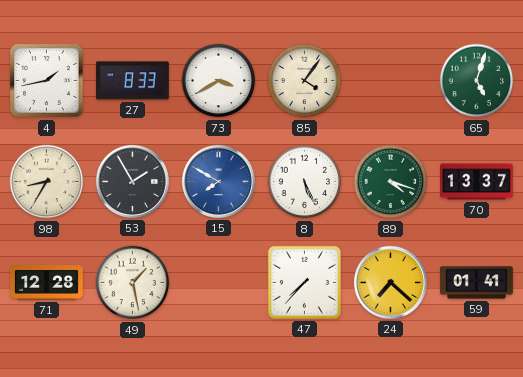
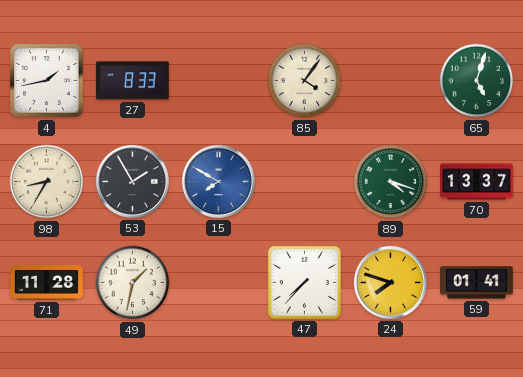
73: 3:40 -> none (219, 81)
8: 5:26 -> none (305, 182)
71: 12:28 -> 11:28 (47, 283)
49: 1:28 -> 1:32 (133, 283)
24: 7:22 -> 7:48 (390, 282)
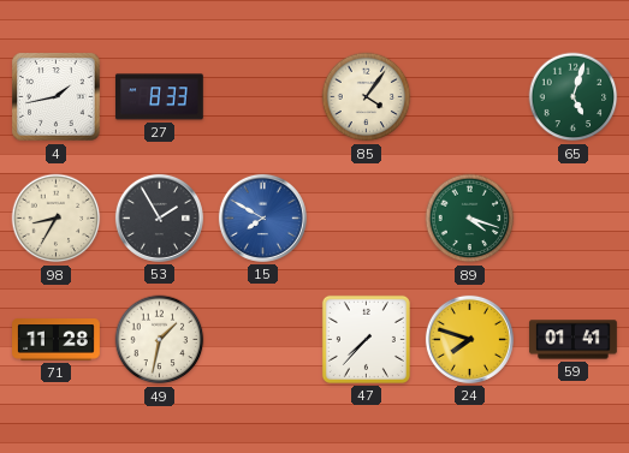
70: 13:37 -> none (477, 182)
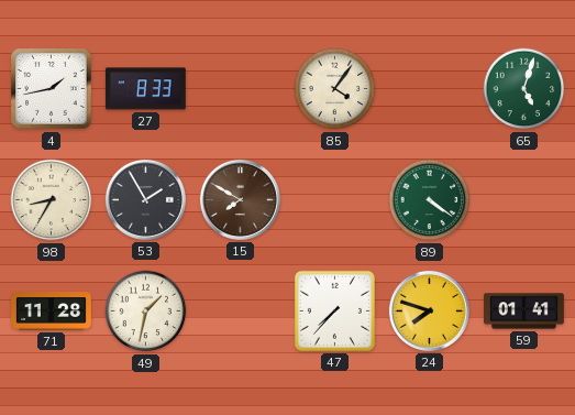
15 dial: blue -> brown (240, 199)
89: 4:18 -> 4:21 (430, 200)
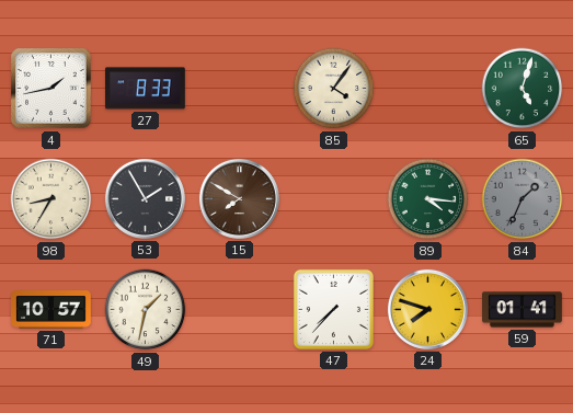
89: 4:21 -> 4:16 (428, 199)
84: none -> 1:34 (523, 199)
71: 11:28 -> 10:57 (51, 310)
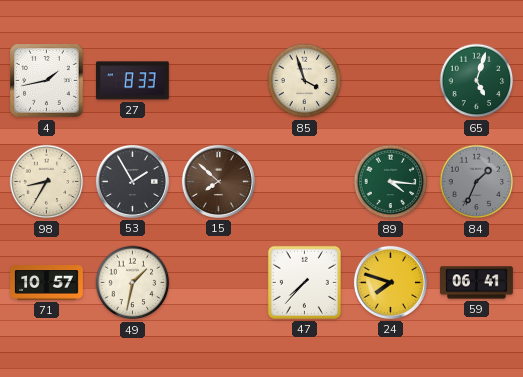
85: 4:06 -> 3:57 (305, 81)
15: 7:50 -> 7:52 (218, 181)
59: 01:41 -> 06:41 (477, 283)
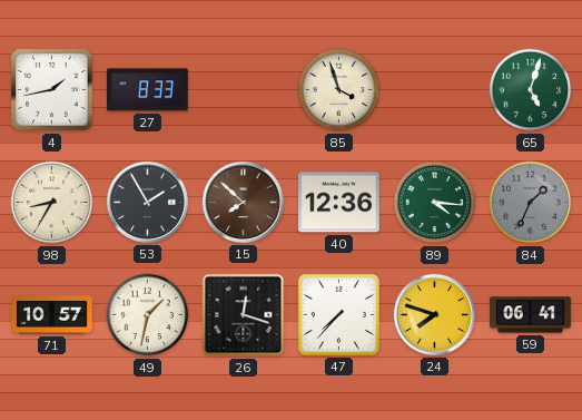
40: none -> 12:36 (339, 203)
26: none -> 12:18 (244, 315)
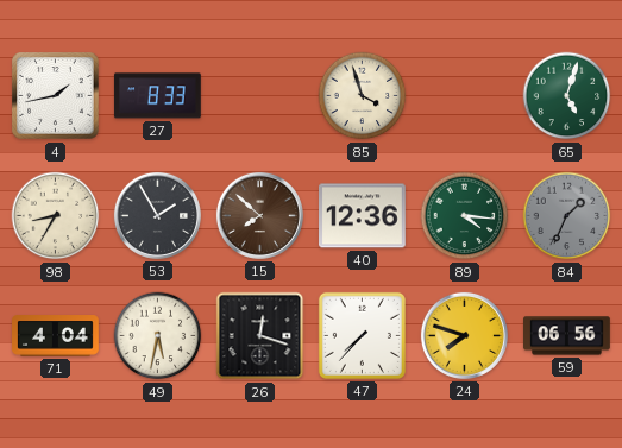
71: 10:57 -> 4:04 (56, 336)
49: 1:32 -> 5:32 (158, 336)
59: 06:41 -> 06:56 (567, 336)
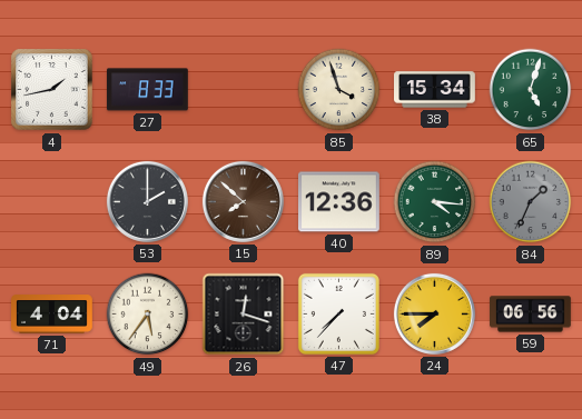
38: none -> 15:34 (435, 90)
98: 8:35 -> none (56, 216)
53: 1:55 -> 2:00 (147, 201)
49: 5:32 -> 5:36 (148, 315)
24: 7:48 -> 7:45 (434, 313)
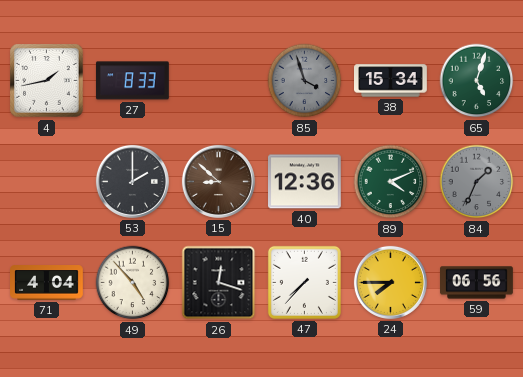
85 dial: cream -> grey (305, 81)
15: 7:52 -> 8:52 (218, 181)
89: 4:16 -> 4:11 (391, 182)
49: 5:36 -> 4:53 (133, 283)
